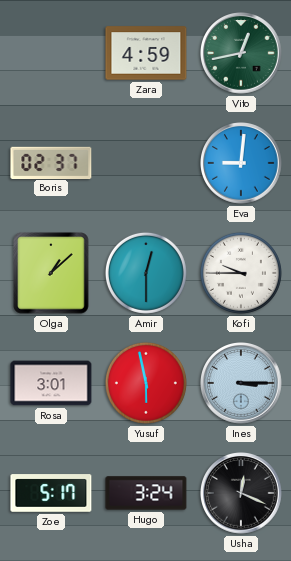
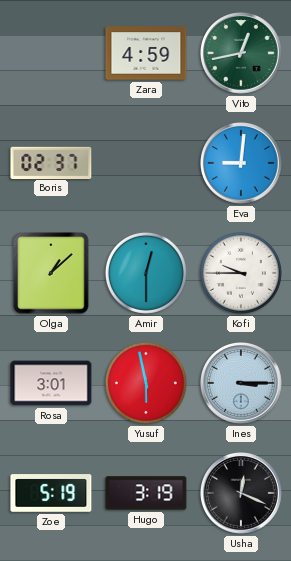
Zoe: 5:17 -> 5:19 (51, 493)
Hugo: 3:24 -> 3:19 (146, 493)
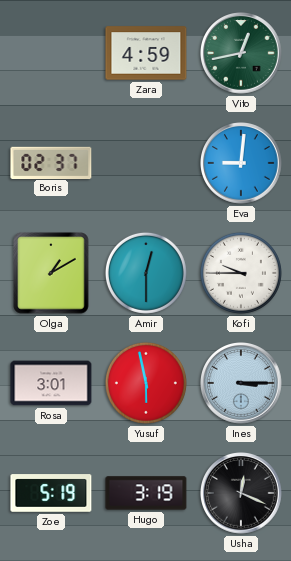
Olga: 1:08 -> 1:10 (51, 273)
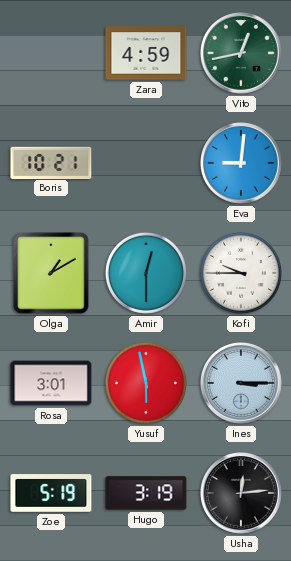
Boris: 02:37 -> 10:21 (51, 162)
Usha: 12:19 -> 12:14 (242, 494)
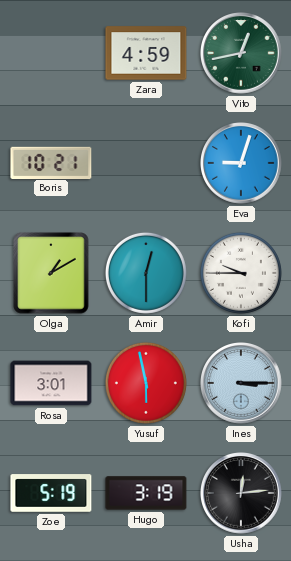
Eva: 9:01 -> 9:03 (242, 164)
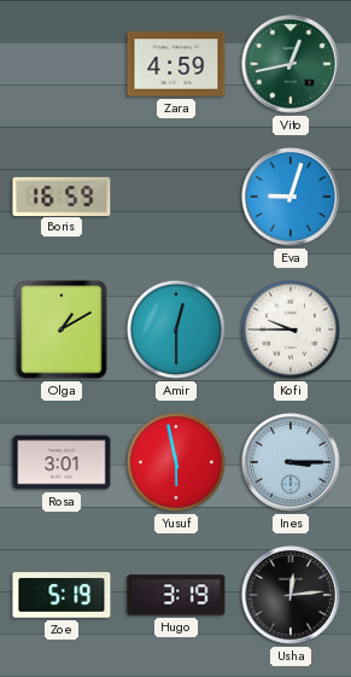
Boris: 10:21 -> 16:59 (62, 195)
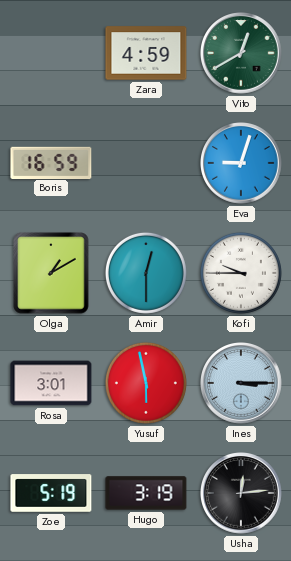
Vito: 12:43 -> 12:40 (242, 54)
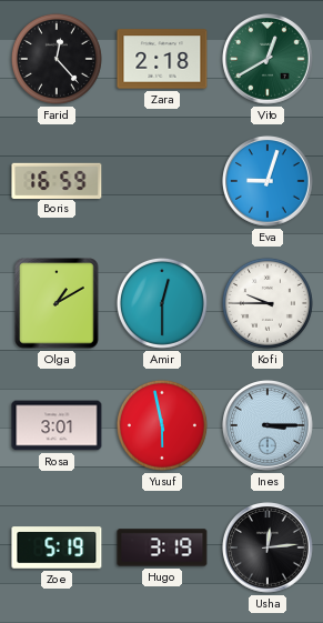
Farid: none -> 12:23 (57, 59)
Zara: 4:59 -> 2:18 (162, 59)
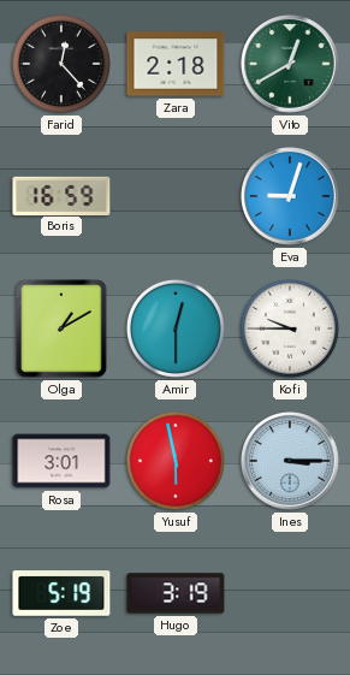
Usha: 12:14 -> none (269, 549)
